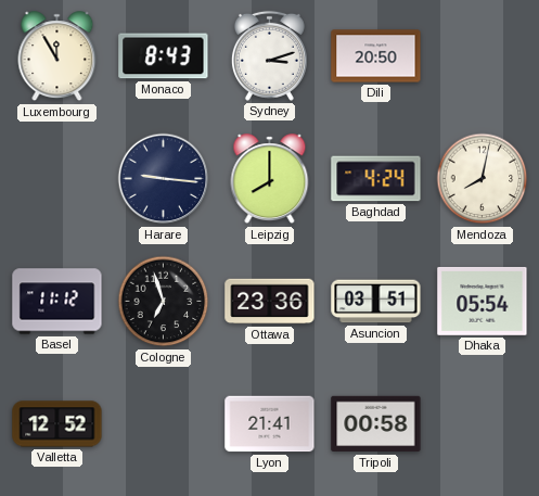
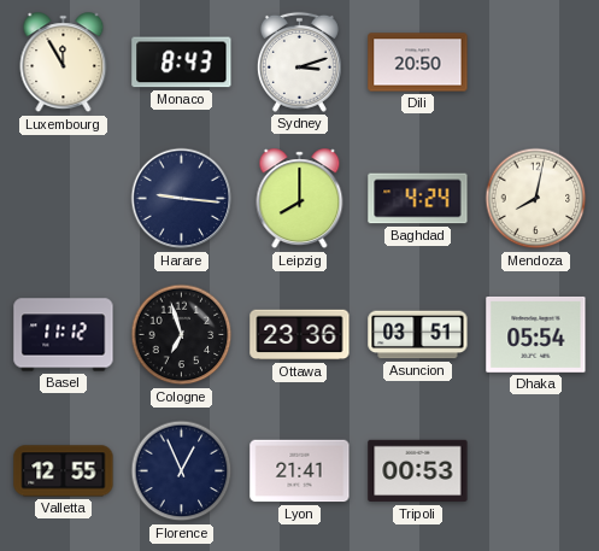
Valletta: 12:52 -> 12:55 (64, 471)
Florence: none -> 12:56 (182, 471)
Tripoli: 00:58 -> 00:53 (418, 471)
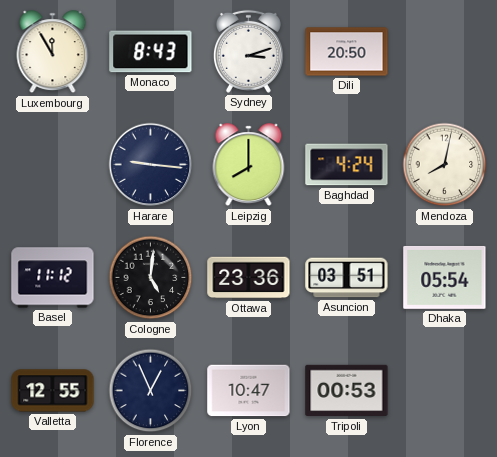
Cologne: 6:57 -> 5:01 (151, 278)
Lyon: 21:41 -> 10:47 (249, 391)
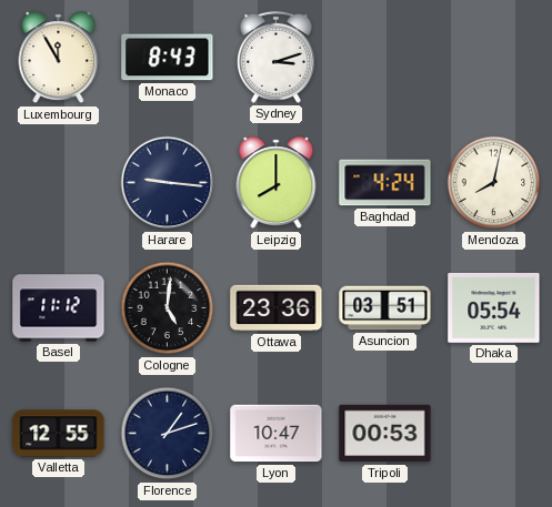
Dili: 20:50 -> none (347, 52)
Florence: 12:56 -> 1:12 (168, 434)
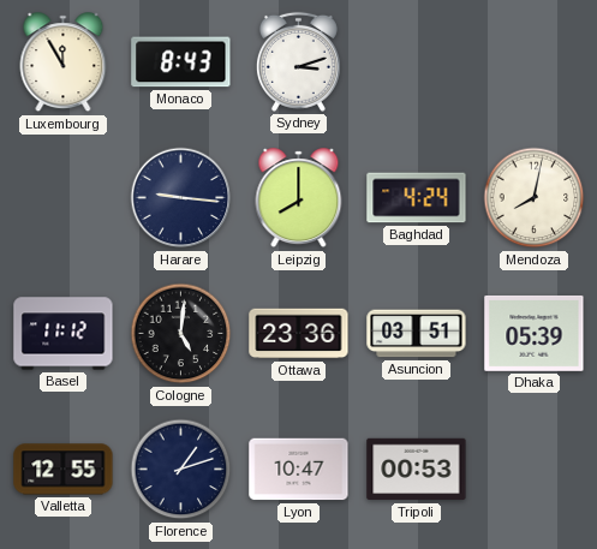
Dhaka: 05:54 -> 05:39 (535, 333)
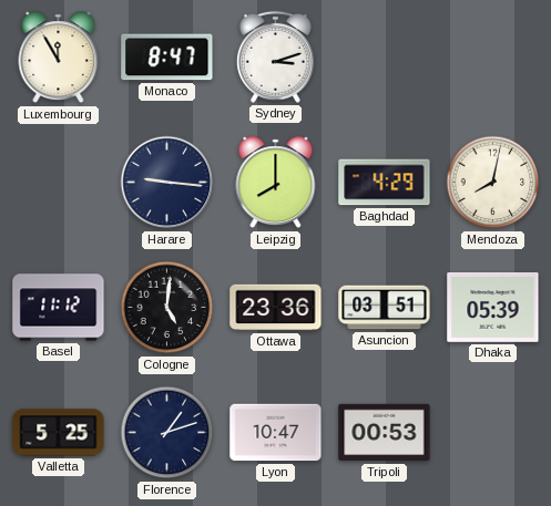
Monaco: 8:43 -> 8:47 (167, 58)
Baghdad: 4:24 -> 4:29 (385, 183)
Valletta: 12:55 -> 5:25 (59, 433)
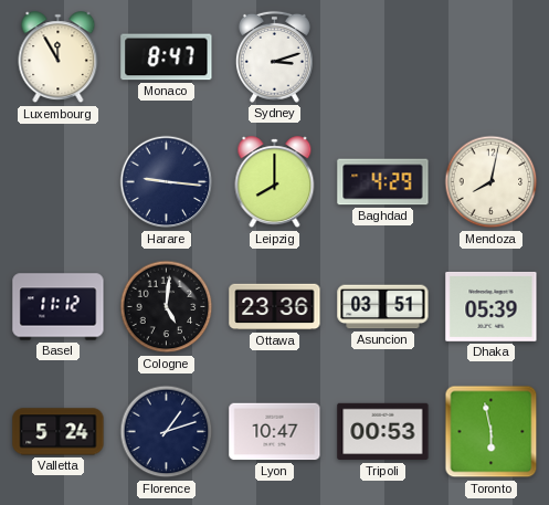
Valletta: 5:25 -> 5:24 (59, 432)
Toronto: none -> 5:58 (492, 432)
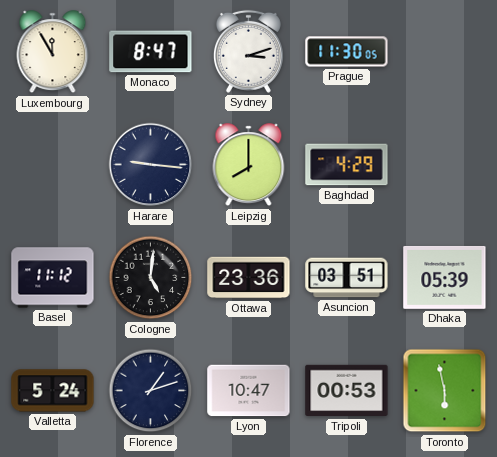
Prague: none -> 11:30 (347, 52)
Mendoza: 8:02 -> none (492, 182)
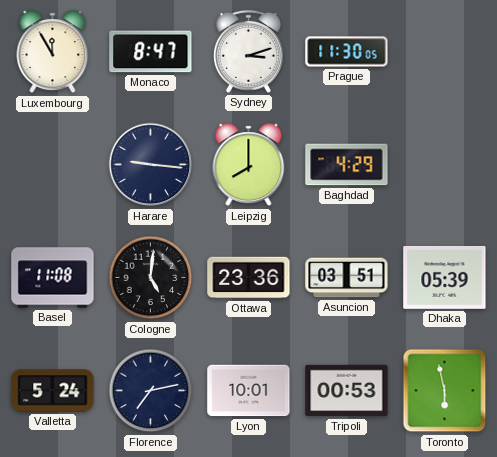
Basel: 11:12 -> 11:08 (53, 278)
Florence: 1:12 -> 7:13 (151, 391)
Lyon: 10:47 -> 10:01 (249, 391)
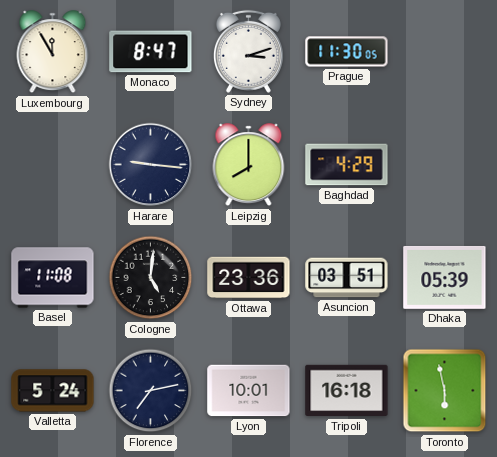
Tripoli: 00:53 -> 16:18 (347, 391)
